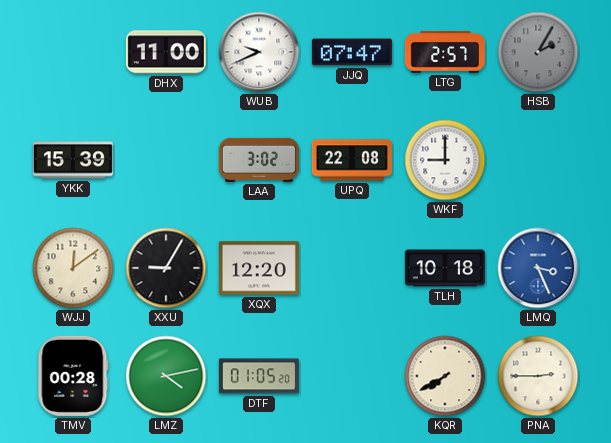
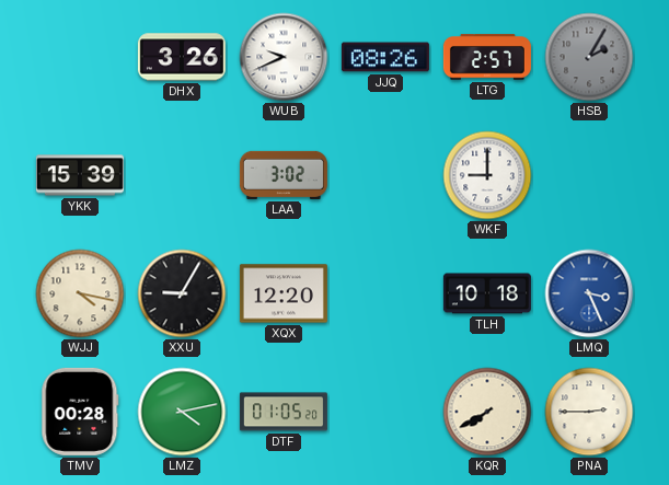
DHX: 11:00 -> 3:26 (182, 57)
JJQ: 07:47 -> 08:26 (385, 57)
UPQ: 22:08 -> none (352, 160)
WJJ: 12:09 -> 4:17 (80, 293)
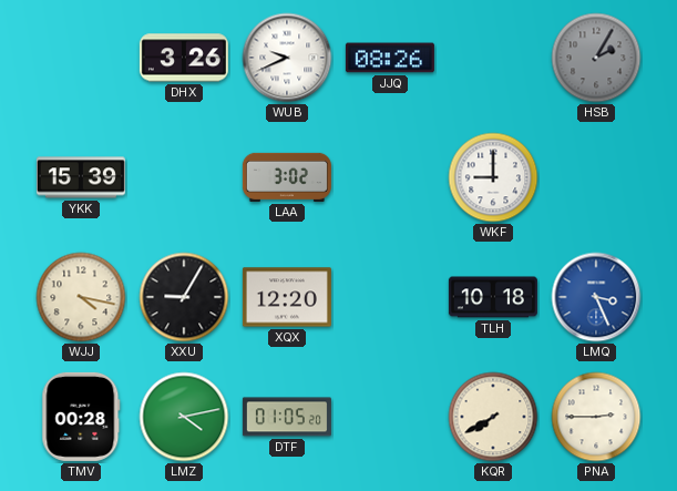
LTG: 2:57 -> none (487, 57)
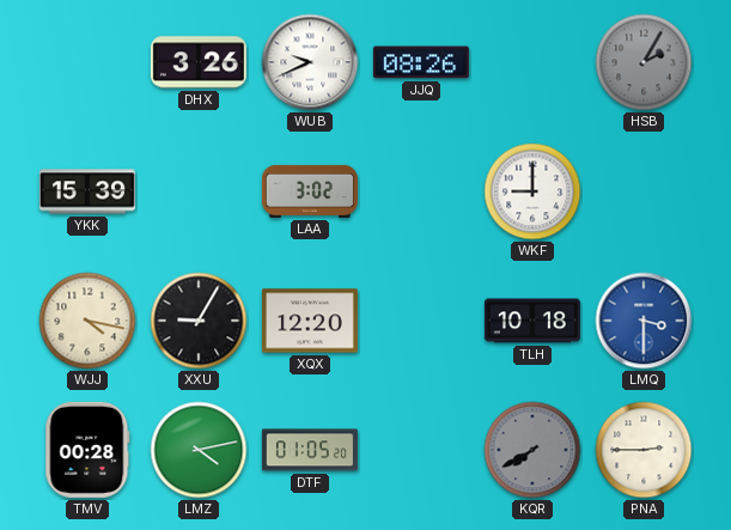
LMQ: 3:26 -> 3:30 (644, 321)
KQR dial: cream -> grey (532, 450)
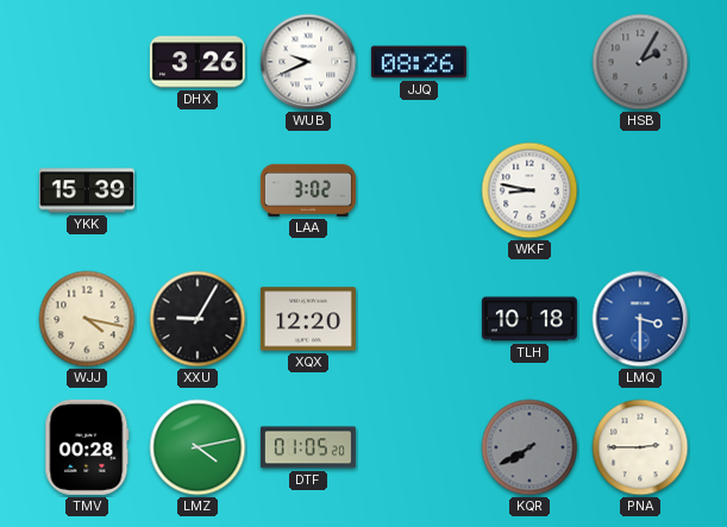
WKF: 9:00 -> 8:47 (529, 190)
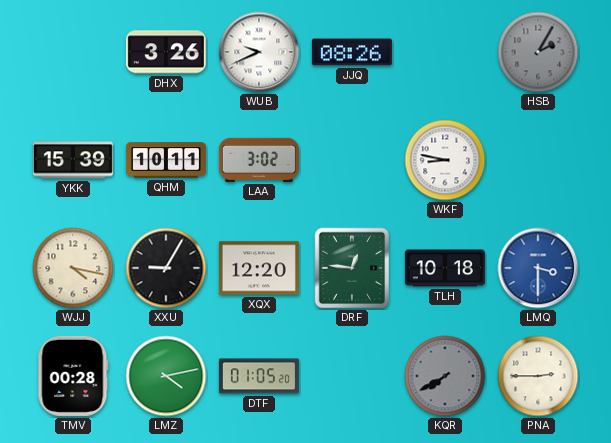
QHM: none -> 10:11 (166, 160)
DRF: none -> 12:46 (352, 268)
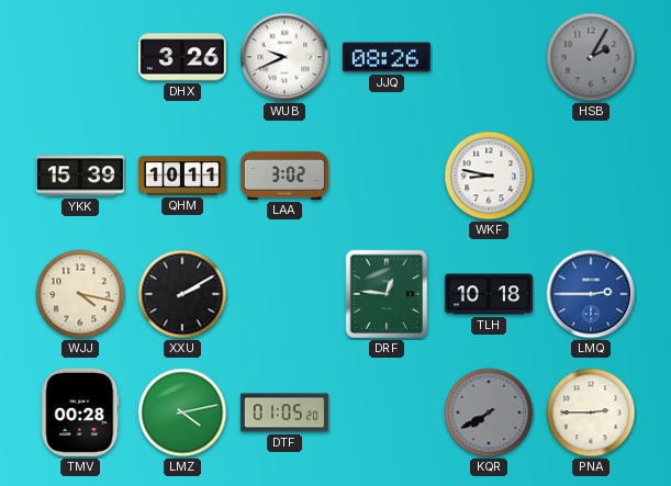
XXU: 9:05 -> 2:10 (182, 294)
XQX: 12:20 -> none (259, 268)
LMQ: 3:30 -> 2:45 (591, 294)
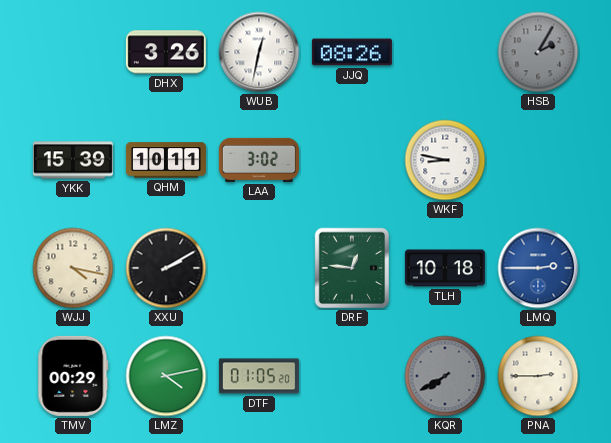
WUB: 9:41 -> 12:32 (259, 52)
TMV: 00:28 -> 00:29 (73, 376)
